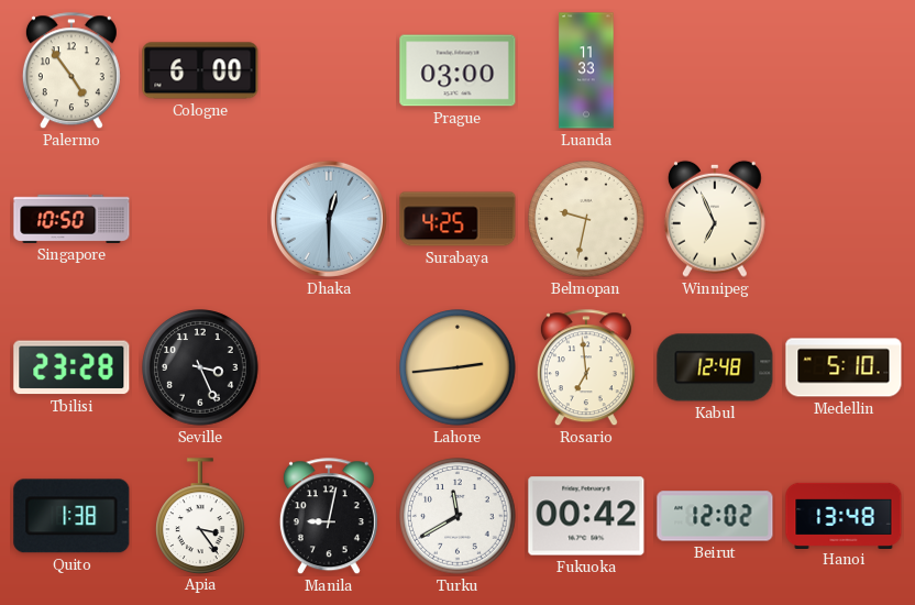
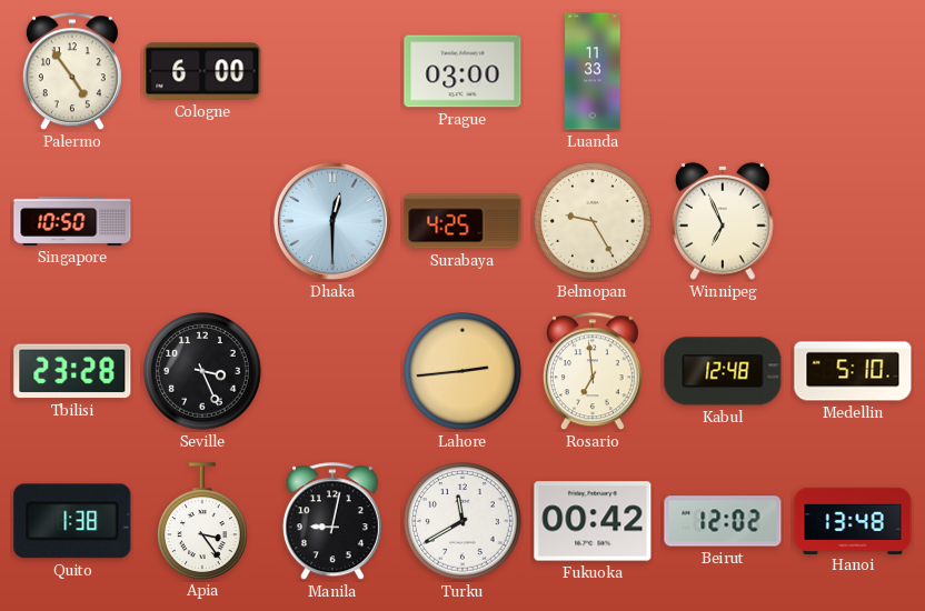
Belmopan: 9:32 -> 9:25 (593, 221)
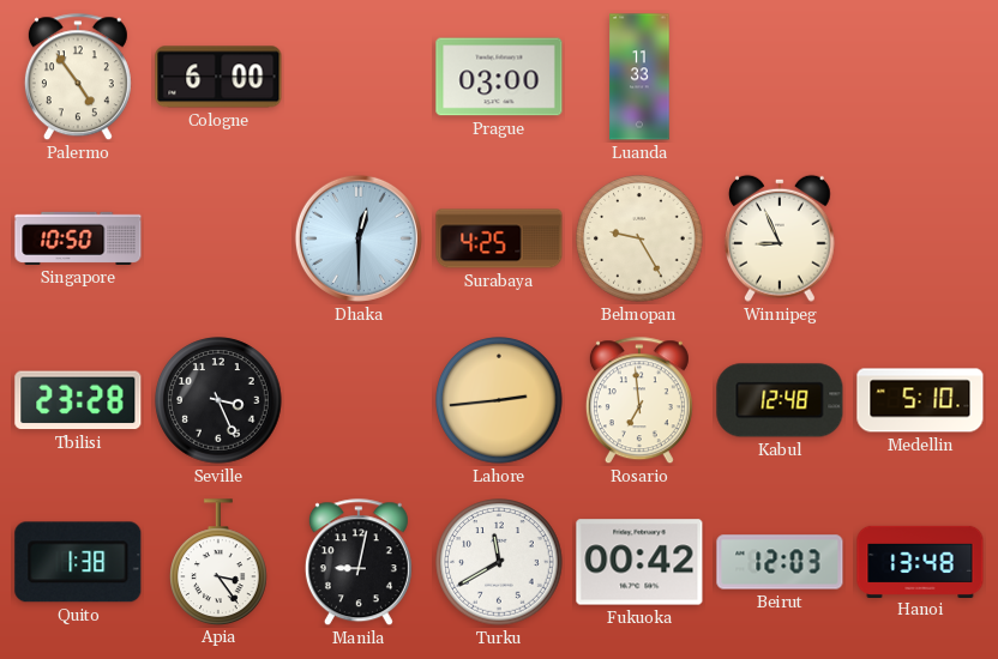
Winnipeg: 6:56 -> 8:56 (780, 238)
Beirut: 12:02 -> 12:03 (780, 562)
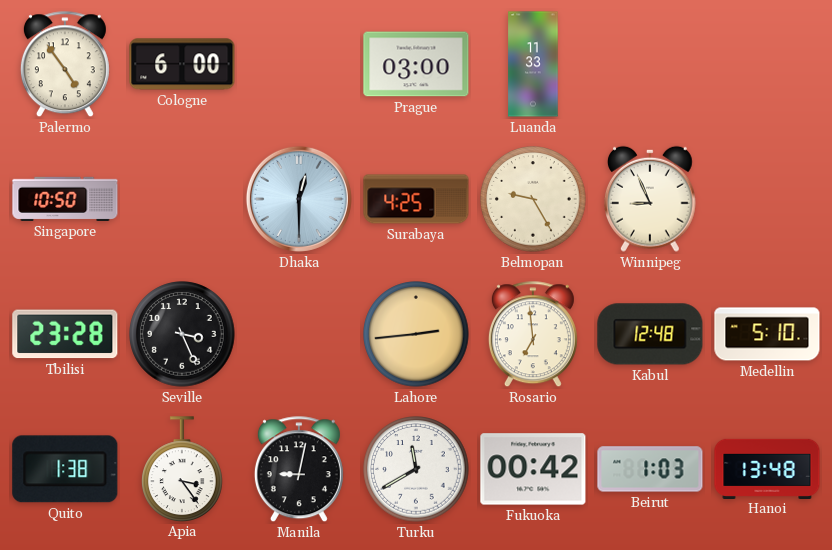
Beirut: 12:03 -> 1:03 (650, 469)
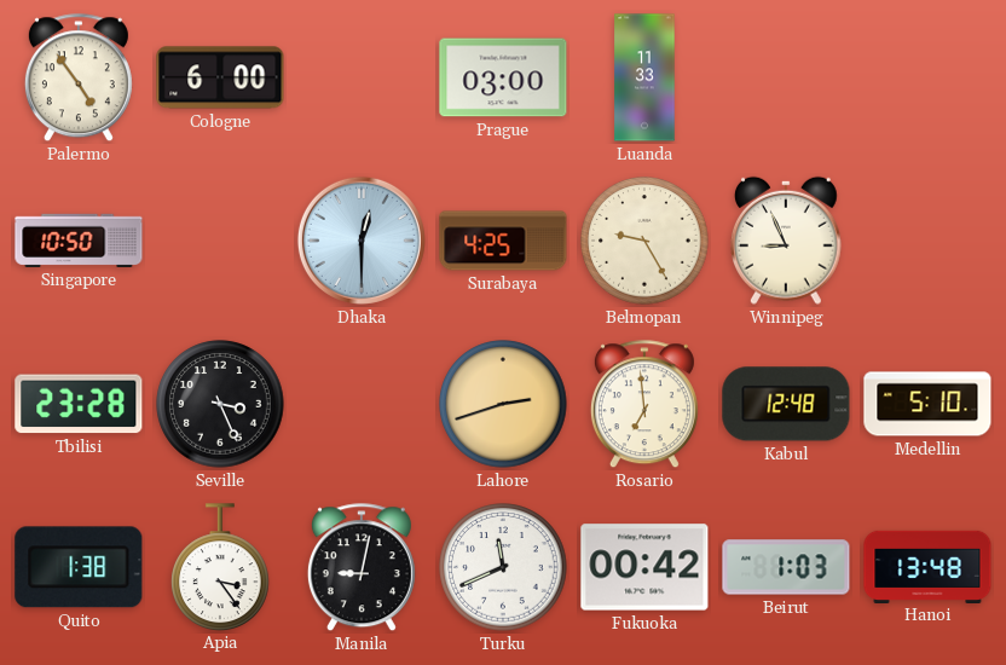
Lahore: 2:44 -> 2:42 (503, 404)
Turku: 11:40 -> 11:41 (503, 567)
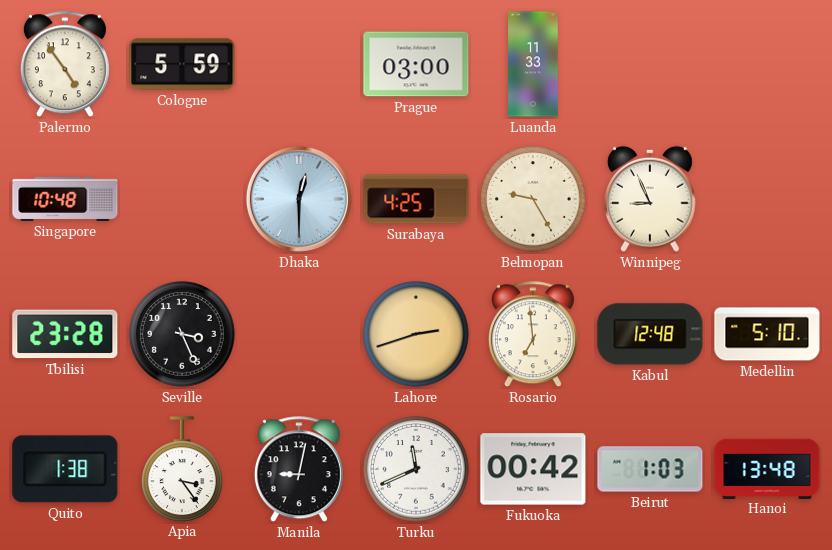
Cologne: 6:00 -> 5:59 (182, 64)
Singapore: 10:50 -> 10:48 (65, 199)
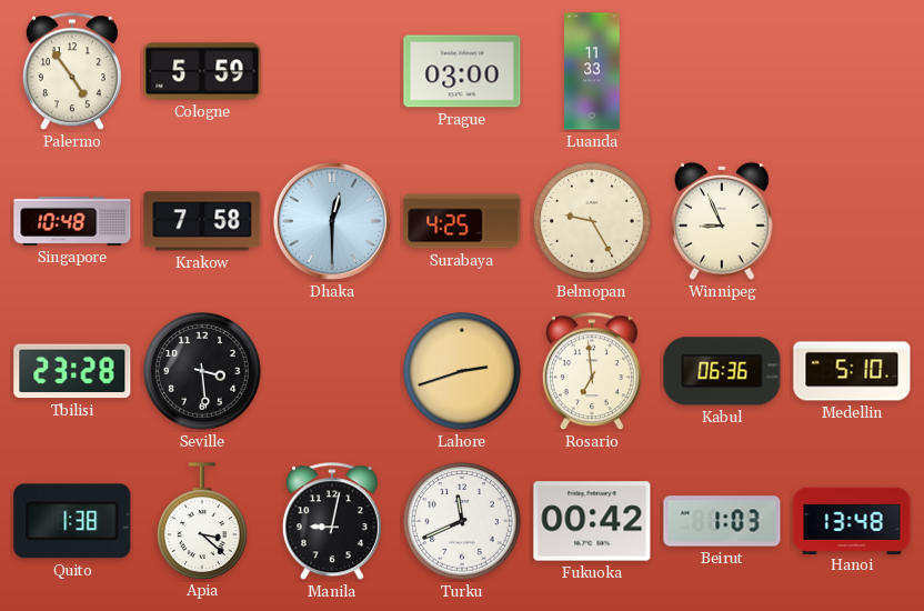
Krakow: none -> 7:58 (202, 221)
Seville: 3:26 -> 3:29 (202, 371)
Kabul: 12:48 -> 06:36 (722, 371)
Apia: 3:24 -> 3:22 (203, 521)
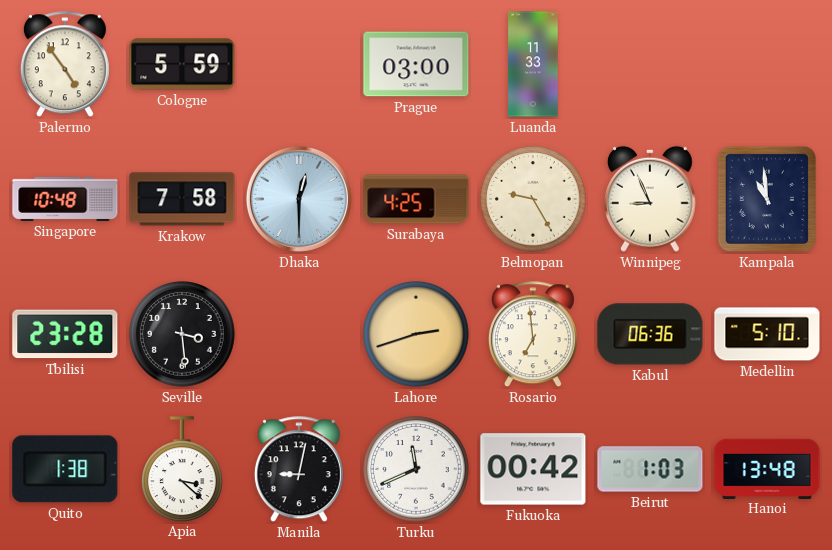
Kampala: none -> 10:59 (767, 199)
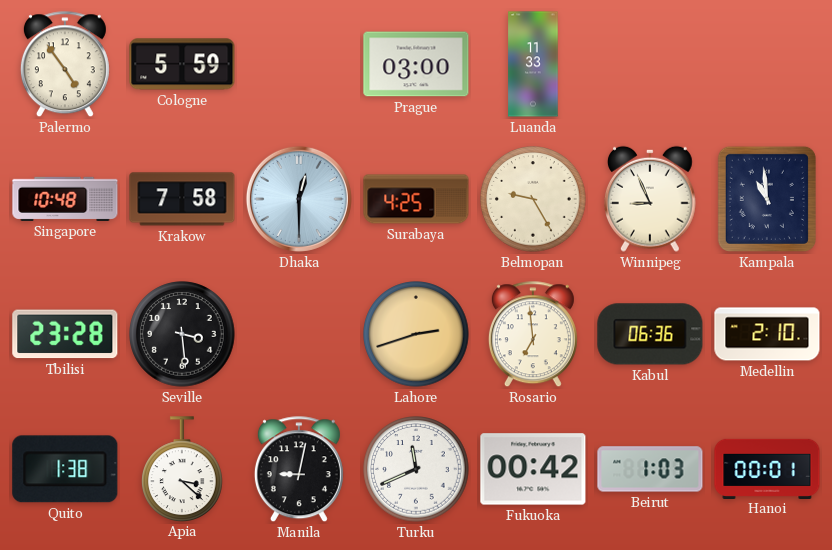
Medellin: 5:10 -> 2:10 (767, 334)
Hanoi: 13:48 -> 00:01 (767, 468)
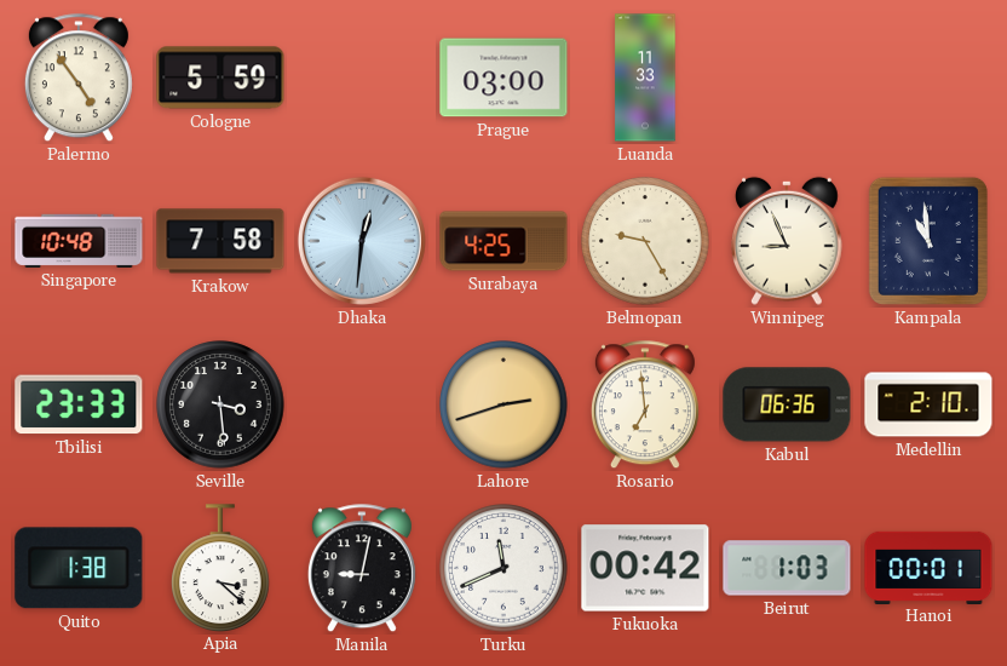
Dhaka: 12:30 -> 12:31 (362, 241)
Tbilisi: 23:28 -> 23:33 (79, 404)
